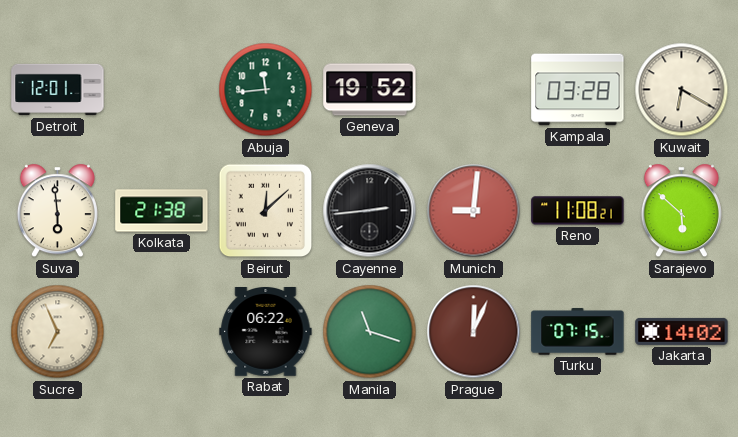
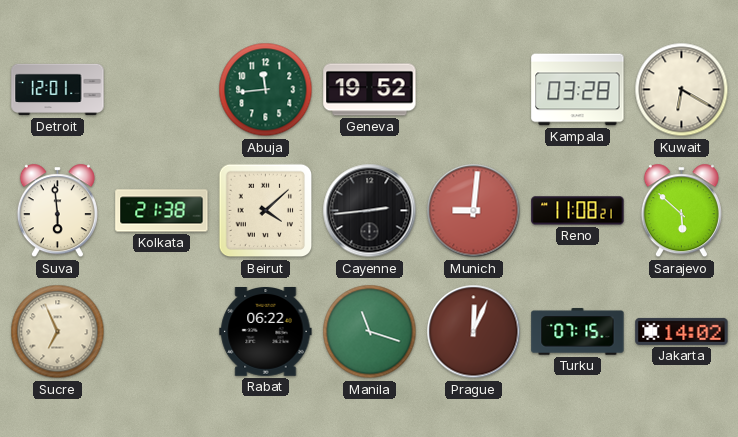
Beirut: 12:08 -> 4:08 (266, 211)
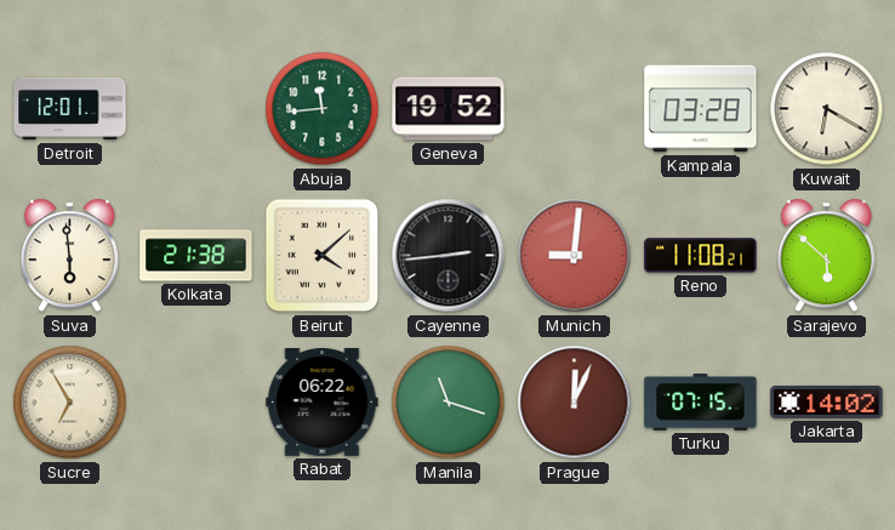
Sucre: 6:56 -> 6:55 (70, 403)
